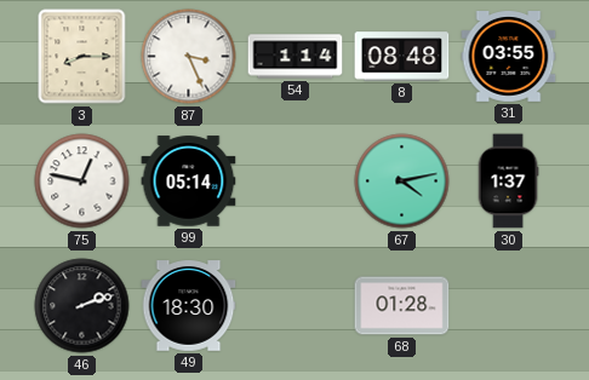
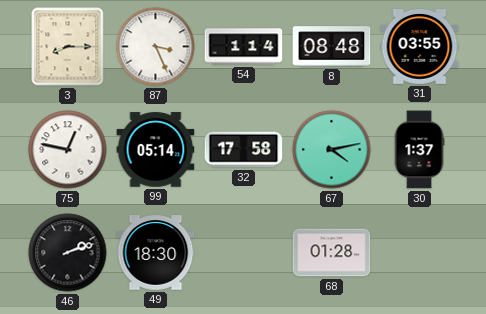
32: none -> 17:58 (244, 150)
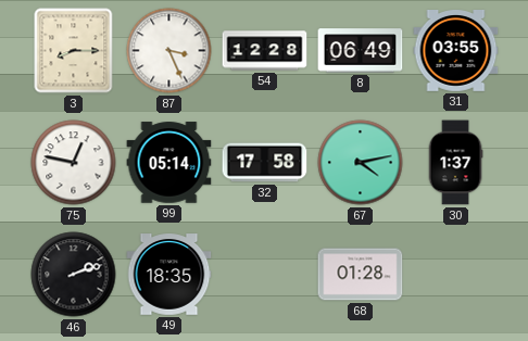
54: 1:14 -> 12:28 (265, 51)
8: 08:48 -> 06:49 (361, 51)
49: 18:30 -> 18:35 (169, 275)
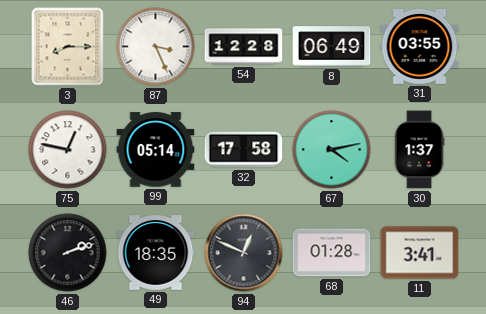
94: none -> 12:49 (244, 253)
11: none -> 3:41 (420, 253)
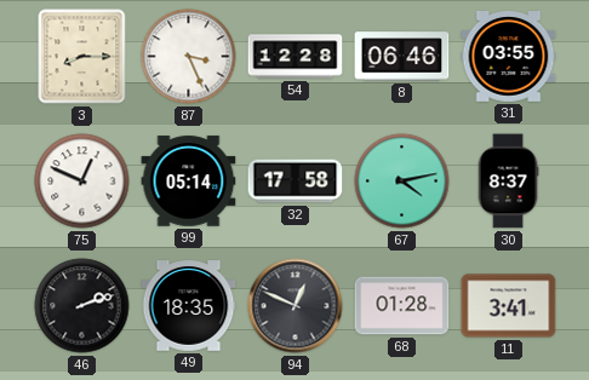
8: 06:49 -> 06:46 (402, 57)
75: 12:47 -> 12:49 (82, 182)
30: 1:37 -> 8:37 (508, 182)
